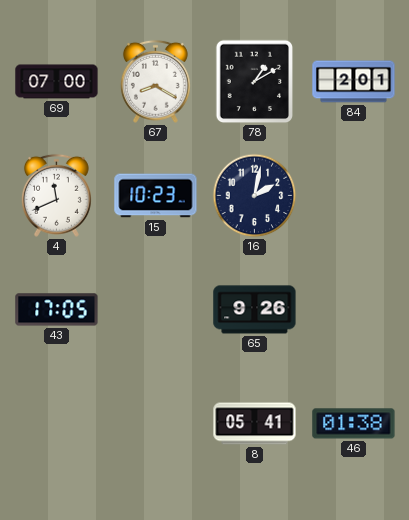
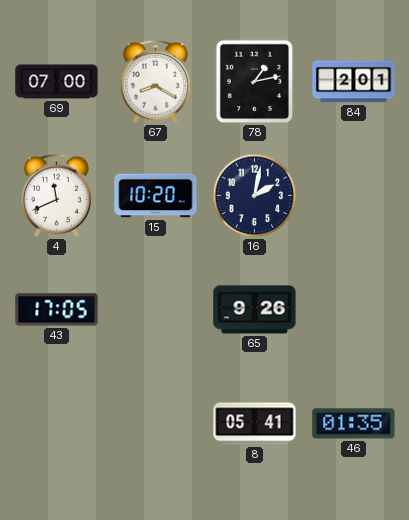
78: 1:10 -> 1:13 (255, 82)
15: 10:23 -> 10:20 (156, 196)
46: 01:38 -> 01:35 (354, 424)
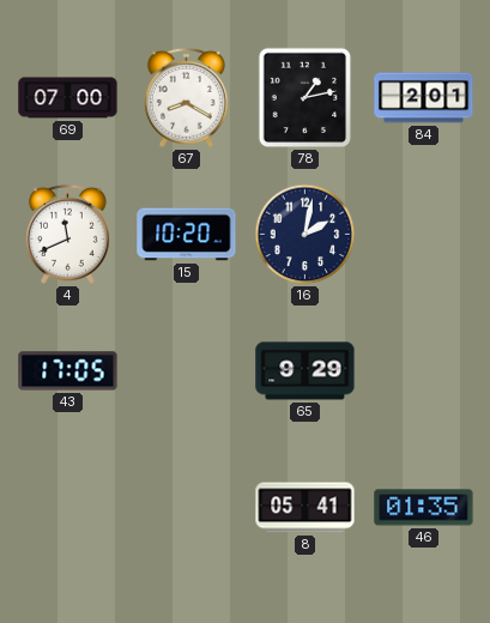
65: 9:26 -> 9:29 (306, 371)
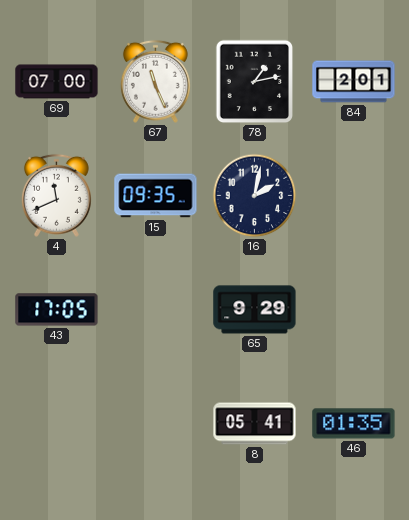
67: 8:20 -> 11:26 (155, 81)
15: 10:20 -> 09:35 (156, 196)
